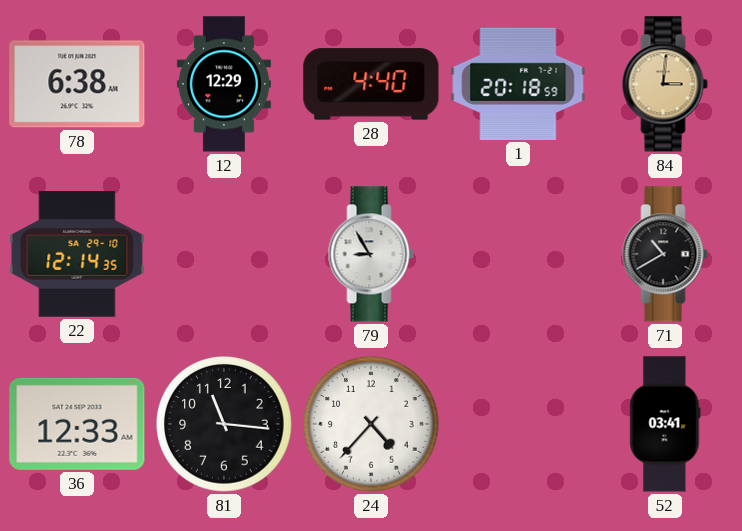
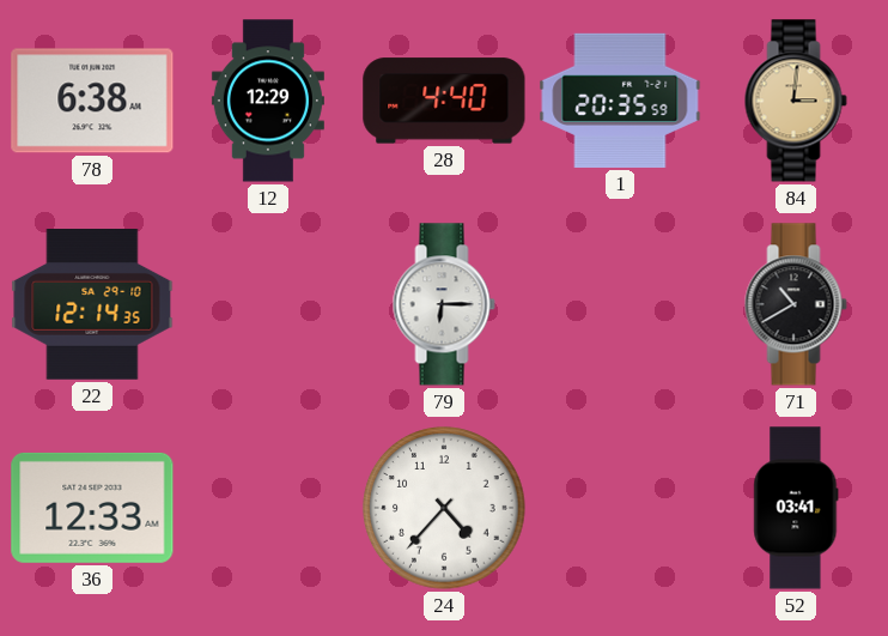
1: 20:18 -> 20:35 (620, 101)
79: 8:55 -> 6:15 (444, 304)
81: 11:16 -> none (224, 424)
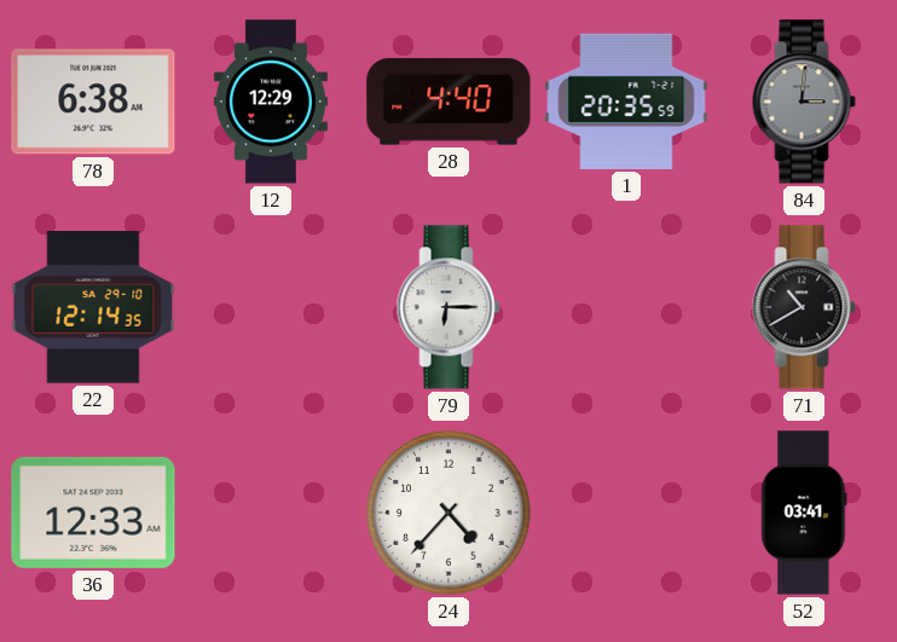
84 dial: champagne -> grey (804, 102)
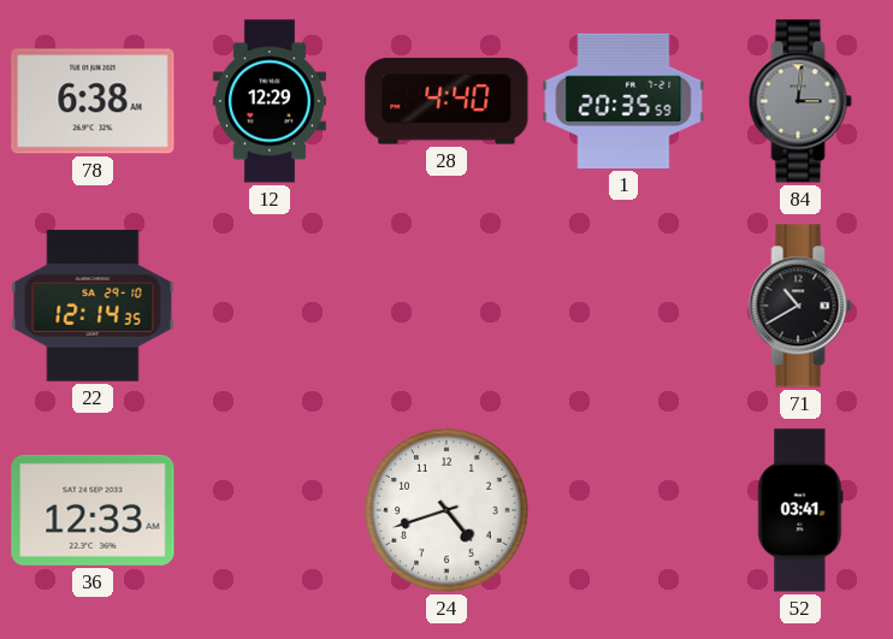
79: 6:15 -> none (448, 307)
24: 4:37 -> 4:42 (446, 510)
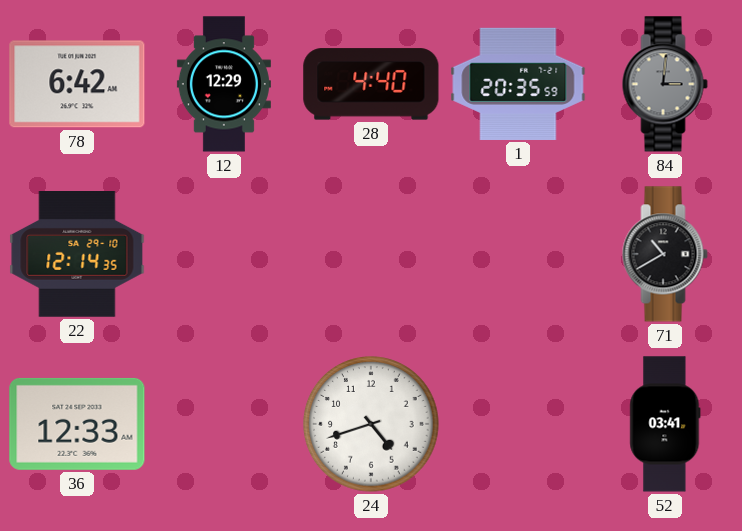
78: 6:38 -> 6:42 (77, 84)
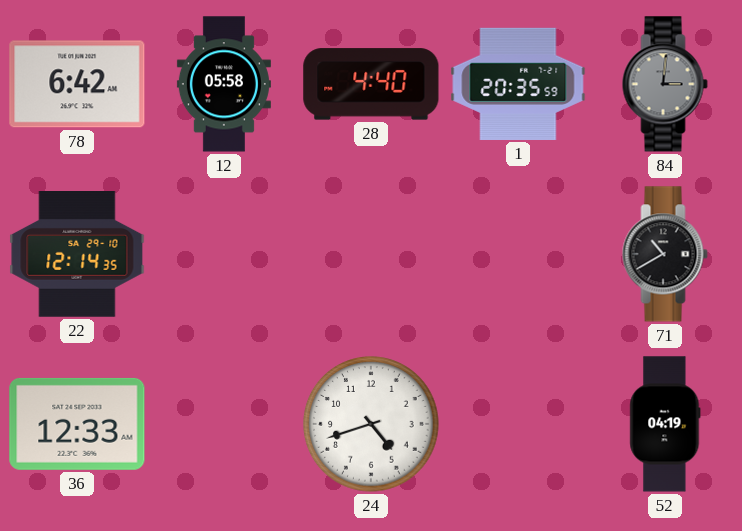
12: 12:29 -> 05:58 (224, 84)
52: 03:41 -> 04:19 (665, 424)
